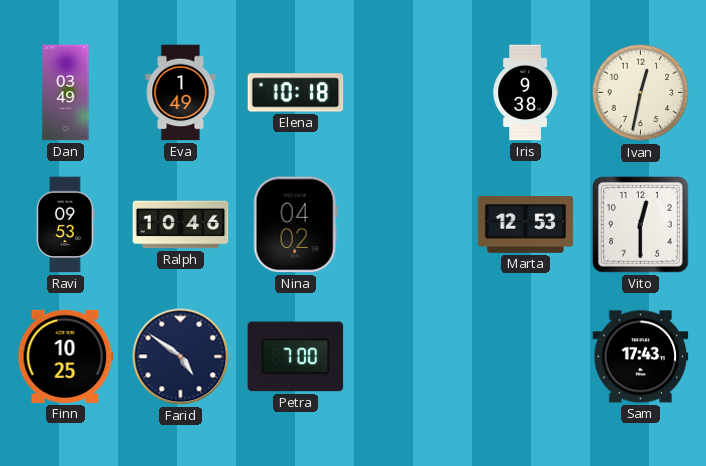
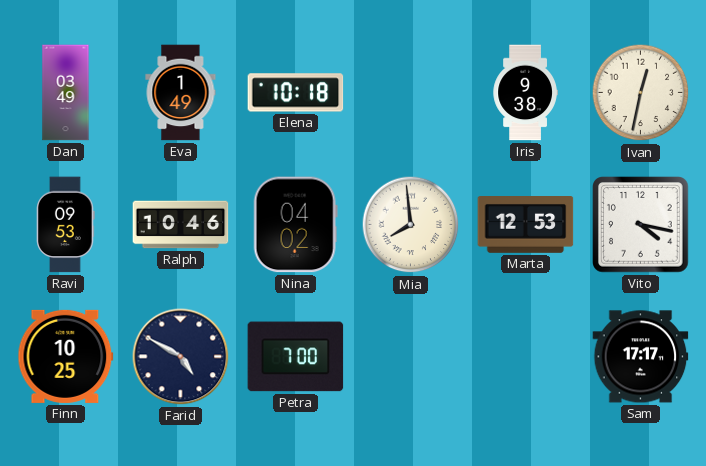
Mia: none -> 7:59 (411, 225)
Vito: 12:30 -> 4:17 (641, 225)
Farid: 4:51 -> 4:50 (181, 357)
Sam: 17:43 -> 17:17 (641, 357)
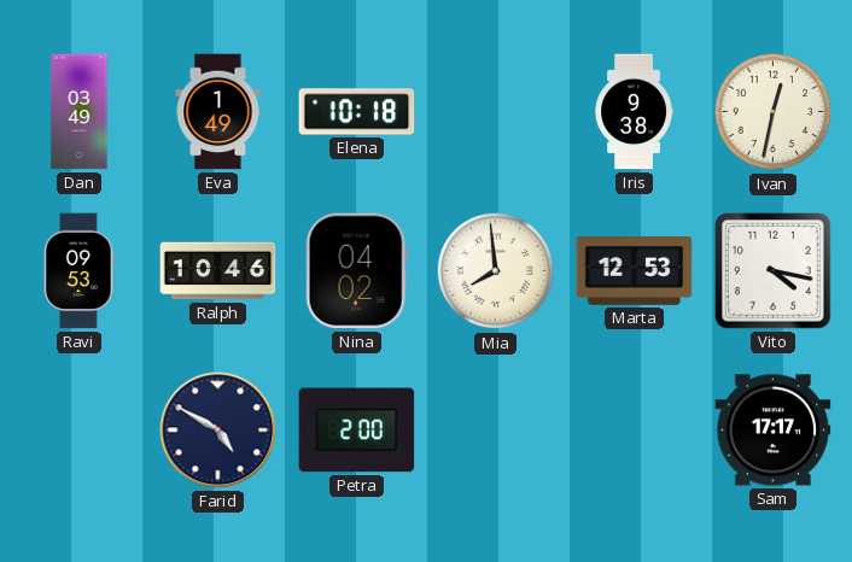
Finn: 10:25 -> none (66, 356)
Petra: 7:00 -> 2:00 (357, 431)
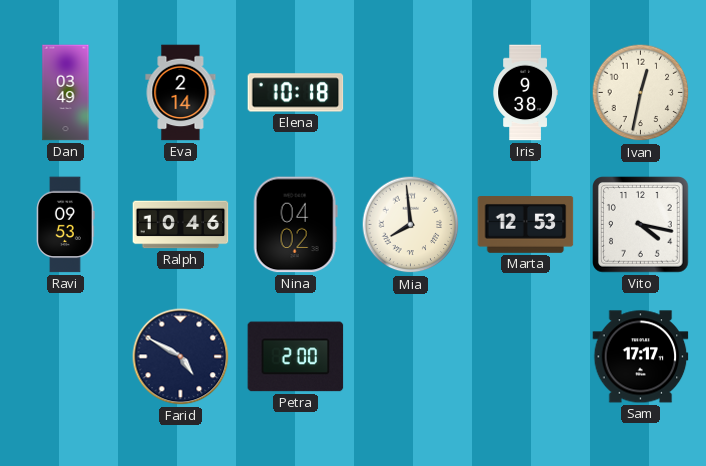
Eva: 1:49 -> 2:14 (181, 93)
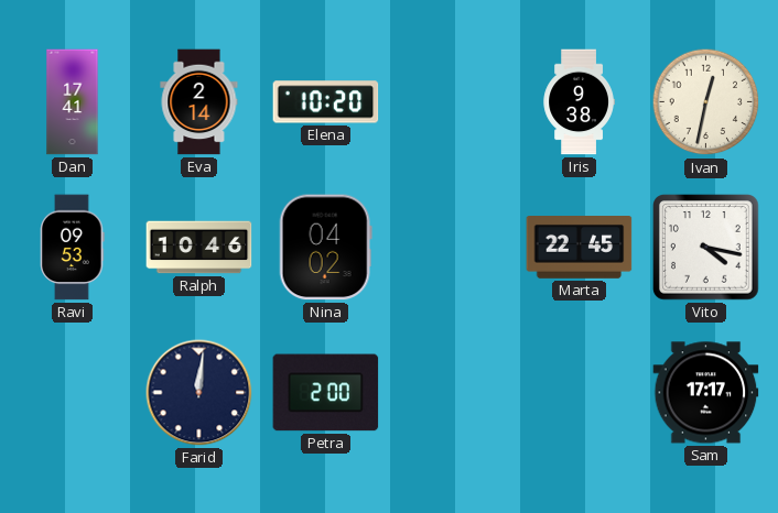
Dan: 03:49 -> 17:41 (73, 102)
Elena: 10:18 -> 10:20 (326, 102)
Mia: 7:59 -> none (411, 225)
Marta: 12:53 -> 22:45 (580, 248)
Farid: 4:50 -> 12:01 (199, 393)
